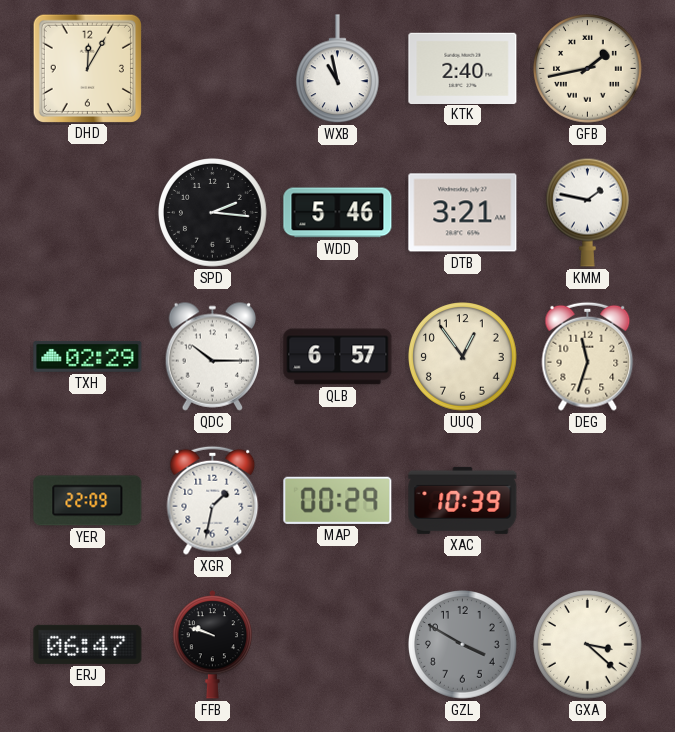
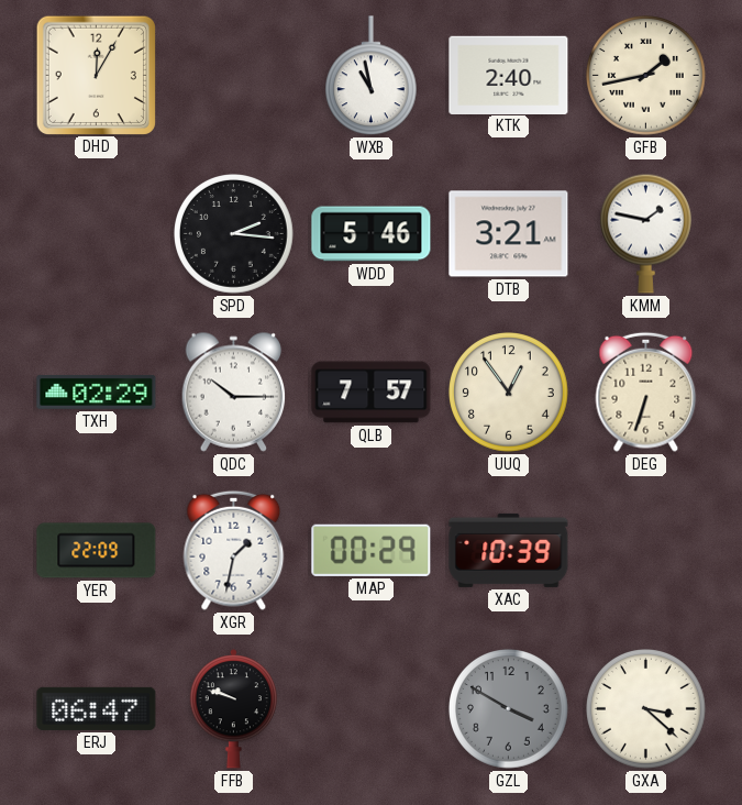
QLB: 6:57 -> 7:57 (372, 393)
DEG: 11:33 -> 6:33 (646, 392)
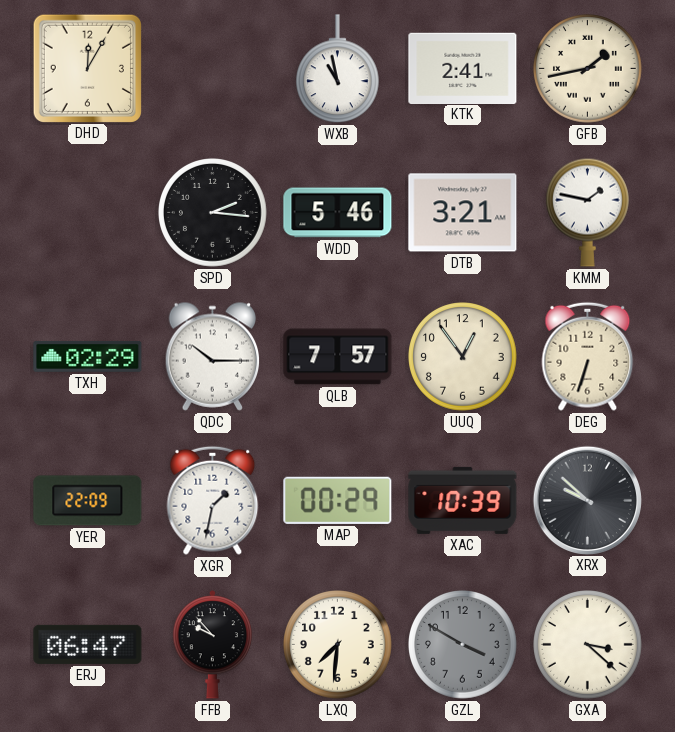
KTK: 2:40 -> 2:41 (463, 68)
XRX: none -> 9:52 (587, 500)
FFB: 9:48 -> 9:53 (213, 645)
LXQ: none -> 7:31 (338, 645)
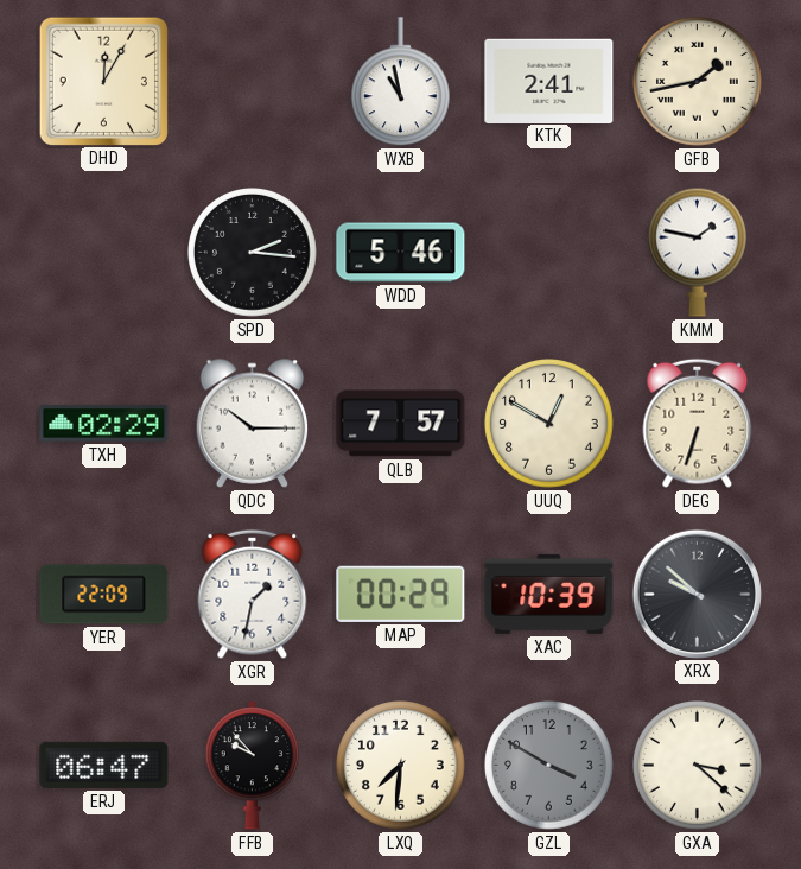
DTB: 3:21 -> none (463, 213)
UUQ: 12:54 -> 12:50 (549, 424)
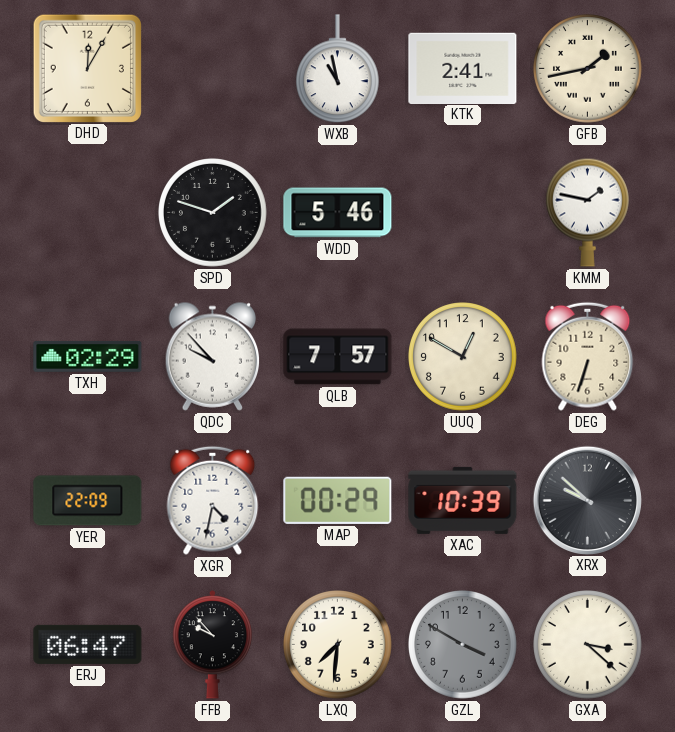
SPD: 2:16 -> 1:48 (213, 213)
QDC: 10:15 -> 9:53 (213, 356)
XGR: 1:32 -> 4:32 (213, 500)
